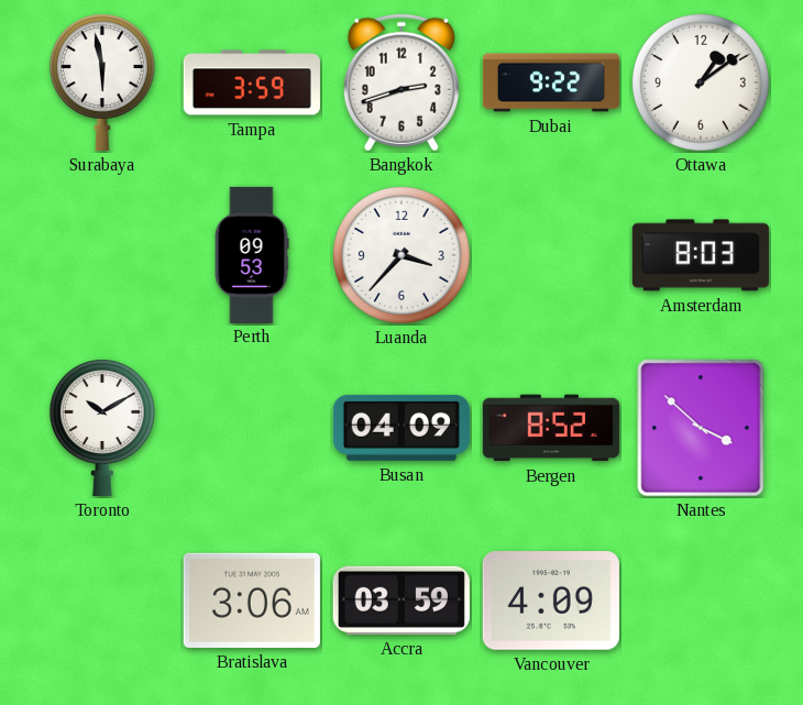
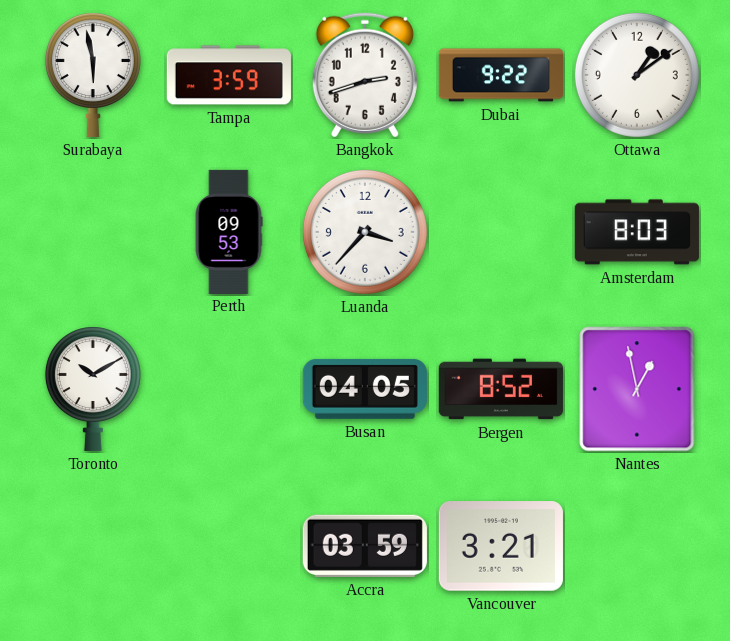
Busan: 04:09 -> 04:05 (365, 389)
Nantes: 3:52 -> 12:58 (637, 389)
Bratislava: 3:06 -> none (252, 601)
Vancouver: 4:09 -> 3:21 (501, 546)
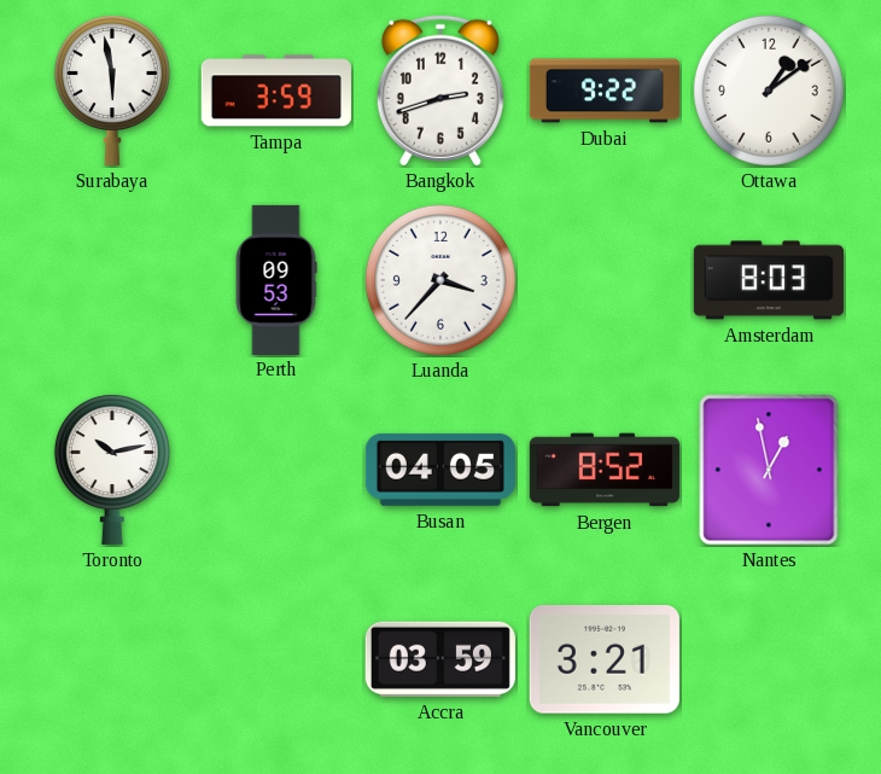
Toronto: 10:10 -> 10:13 (112, 470)
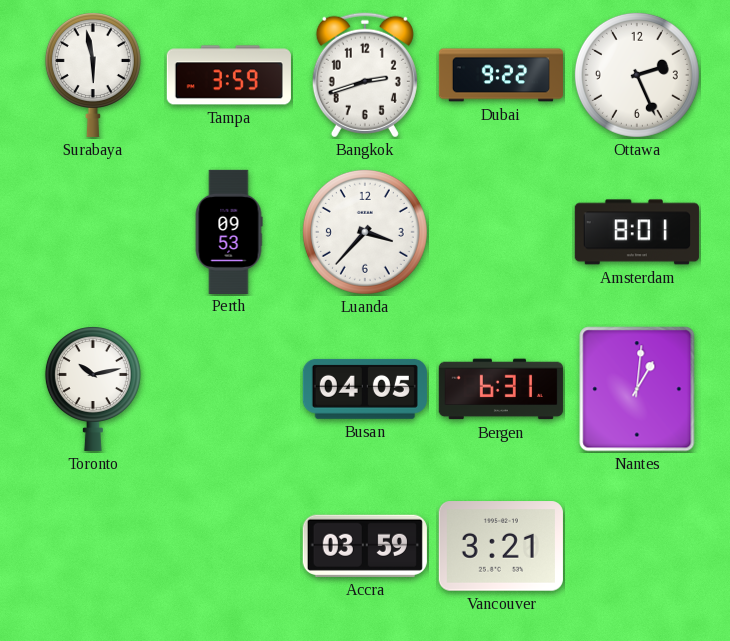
Ottawa: 1:09 -> 2:26 (637, 75)
Amsterdam: 8:03 -> 8:01 (637, 232)
Bergen: 8:52 -> 6:31 (501, 389)
Nantes: 12:58 -> 1:01 (637, 389)
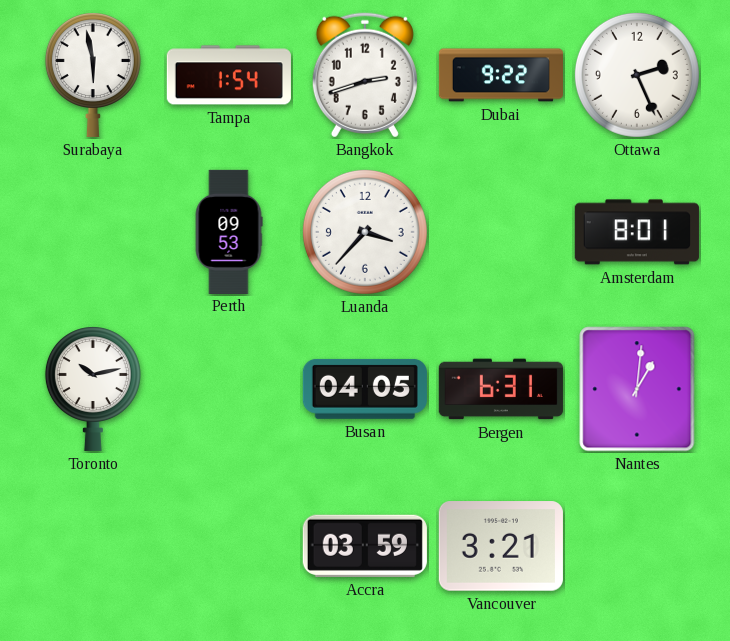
Tampa: 3:59 -> 1:54 (229, 75)
